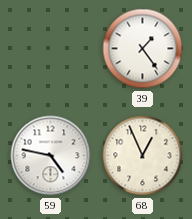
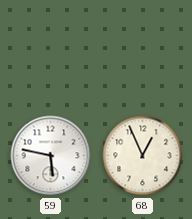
39: 1:24 -> none (143, 49)
59: 4:47 -> 5:47 (51, 156)
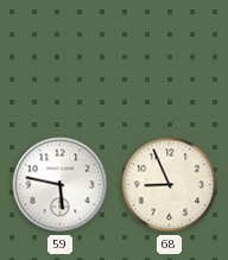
68: 12:56 -> 8:56 (170, 185)
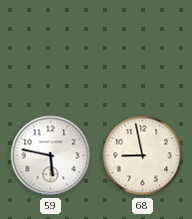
68: 8:56 -> 8:58 (143, 156)
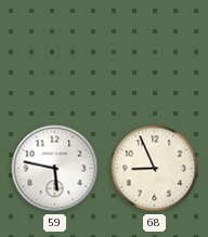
68: 8:58 -> 8:56 (155, 169)
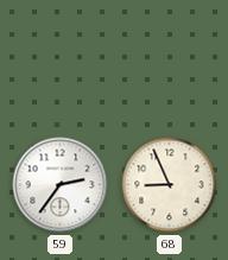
59: 5:47 -> 2:36 (61, 185)
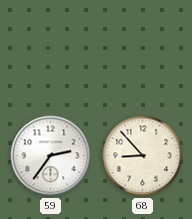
68: 8:56 -> 8:53 (143, 156)
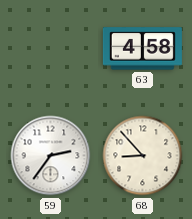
63: none -> 4:58 (142, 49)
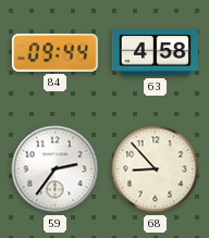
84: none -> 09:44 (54, 52)
